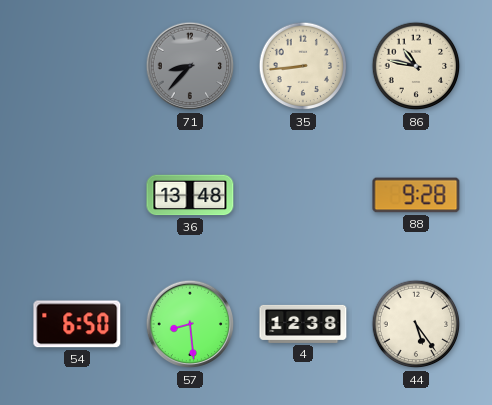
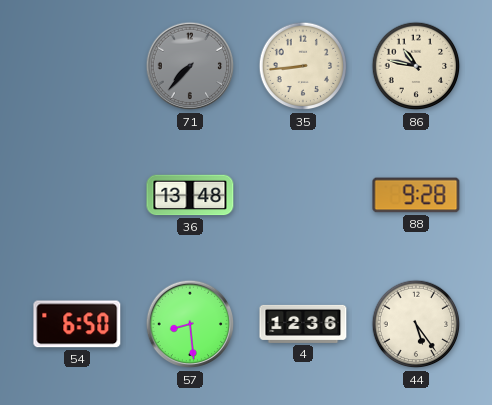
71: 8:37 -> 7:37 (190, 66)
4: 12:38 -> 12:36 (303, 324)
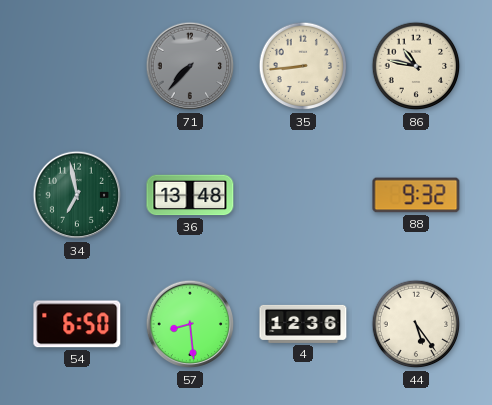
34: none -> 6:58 (77, 195)
88: 9:28 -> 9:32 (416, 195)
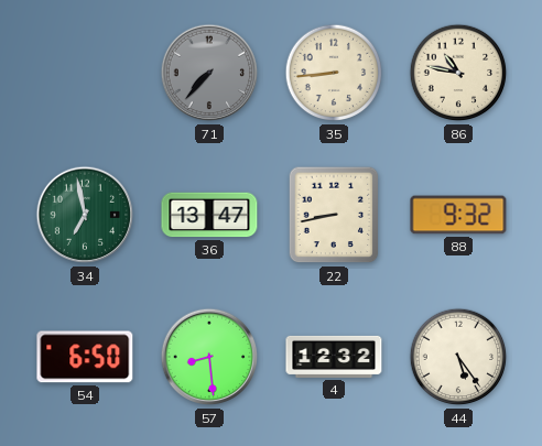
36: 13:48 -> 13:47 (209, 215)
22: none -> 8:43 (334, 215)
4: 12:36 -> 12:32 (334, 357)
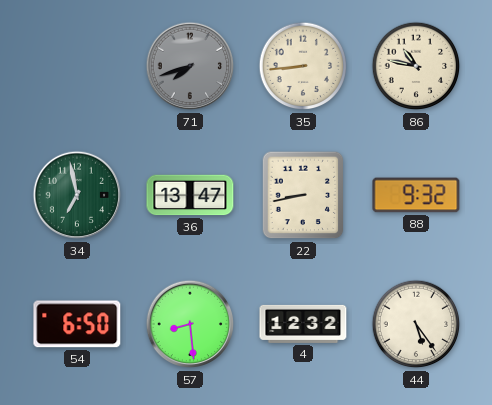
71: 7:37 -> 7:42 (190, 66)
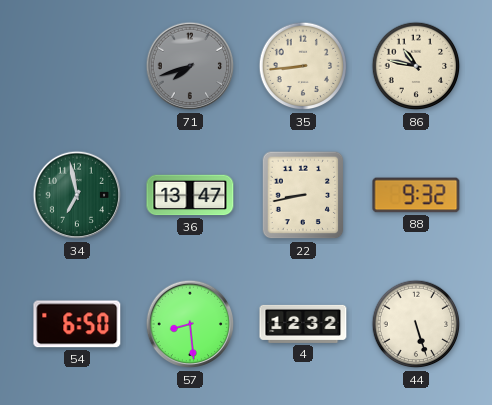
44: 5:24 -> 5:27 (416, 324)
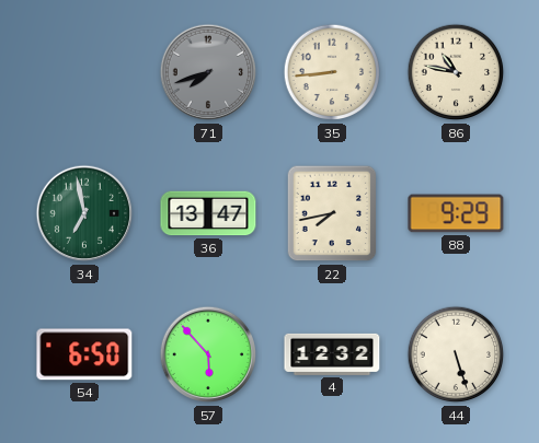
22: 8:43 -> 7:43 (332, 213)
88: 9:32 -> 9:29 (456, 213)
57: 8:29 -> 5:53 (208, 354)
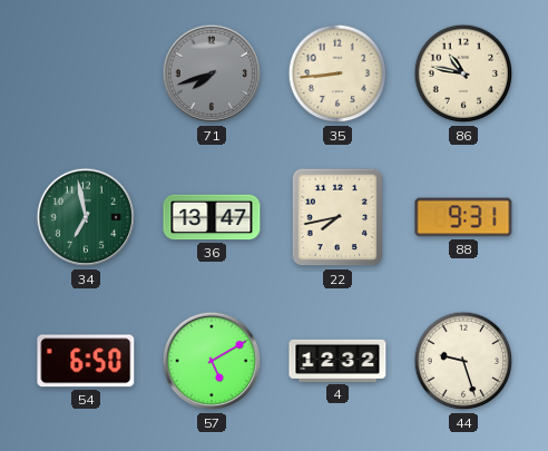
88: 9:29 -> 9:31 (463, 217)
57: 5:53 -> 5:10 (212, 361)
44: 5:27 -> 9:27 (463, 361)
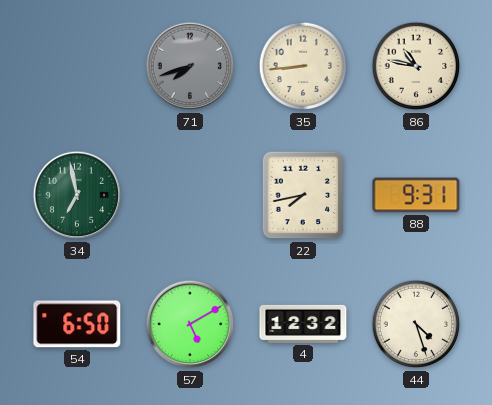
36: 13:47 -> none (212, 217)
44: 9:27 -> 4:27 (416, 324)
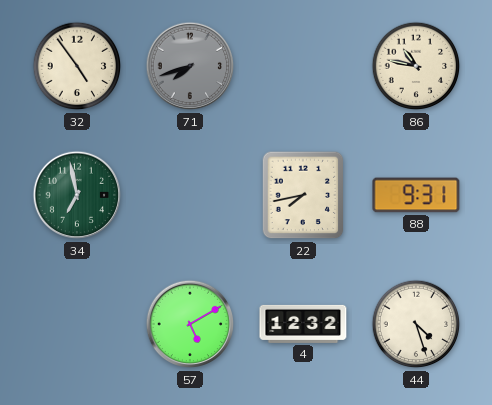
32: none -> 4:54 (77, 66)
35: 8:44 -> none (303, 66)
54: 6:50 -> none (77, 324)
